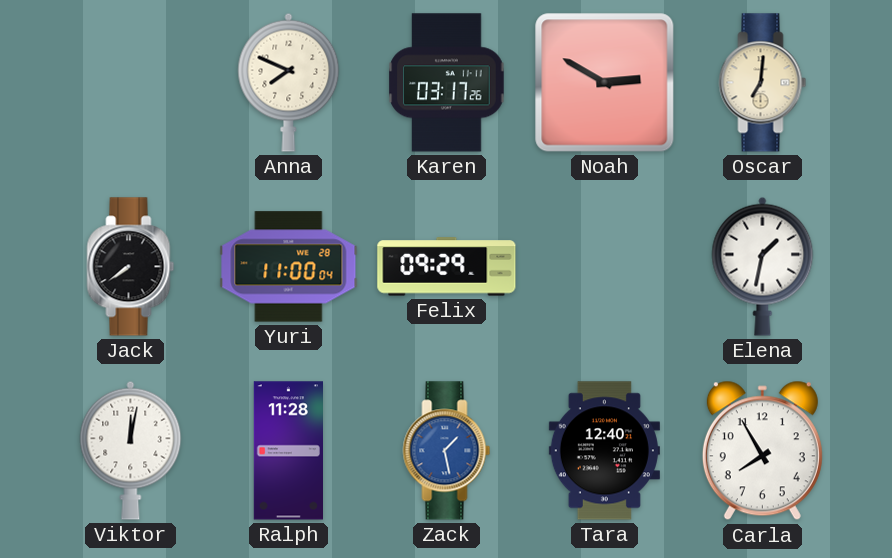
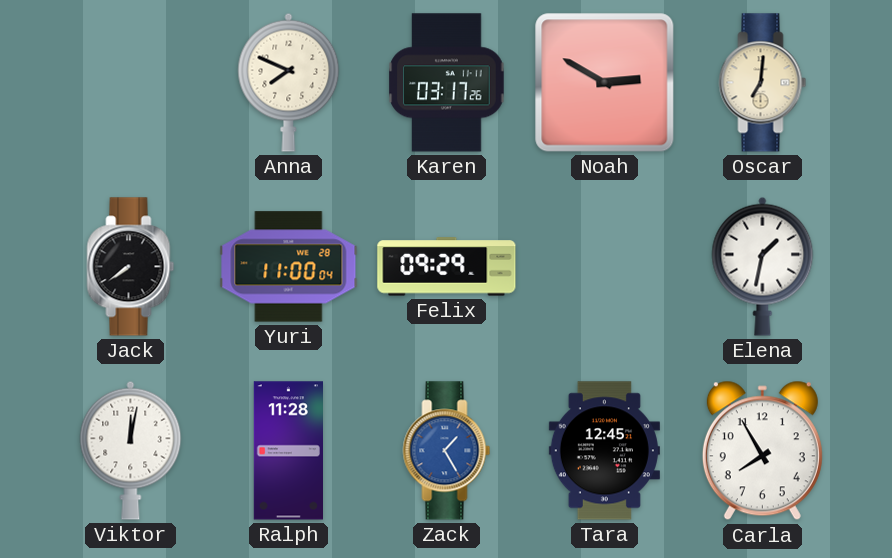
Zack: 1:28 -> 1:25 (447, 451)
Tara: 12:40 -> 12:45 (604, 451)
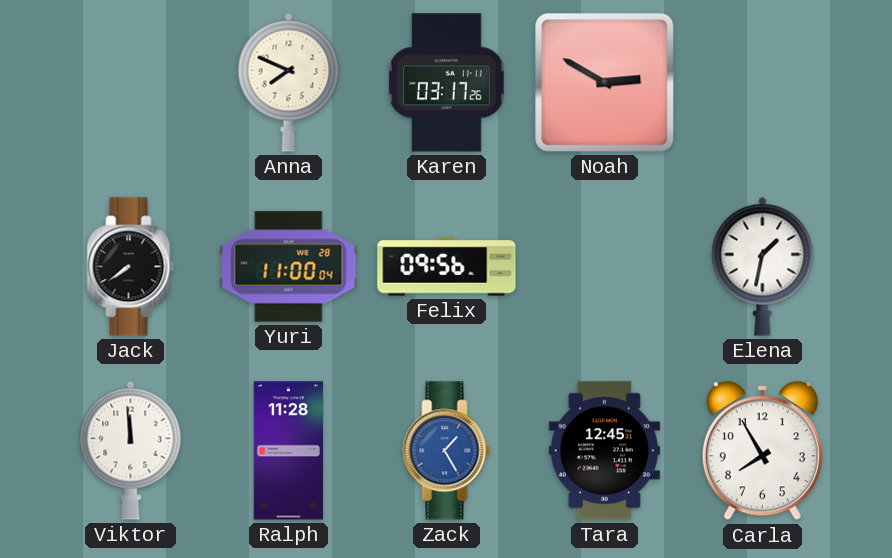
Oscar: 7:01 -> none (763, 83)
Felix: 09:29 -> 09:56 (447, 267)
Viktor: 12:02 -> 11:59 (131, 450)
